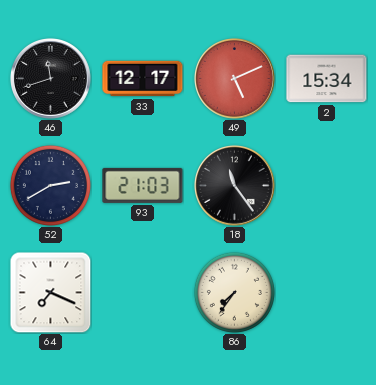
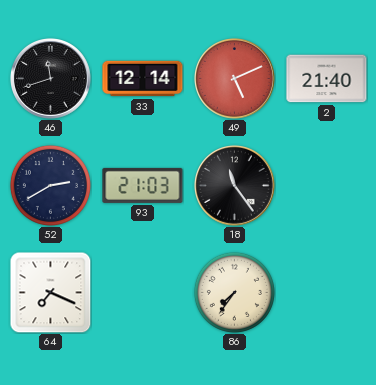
33: 12:17 -> 12:14 (143, 79)
2: 15:34 -> 21:40 (327, 79)
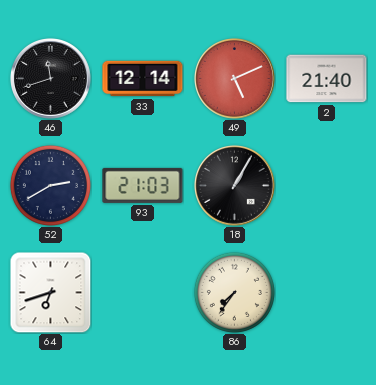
18: 11:24 -> 1:05 (235, 186)
64: 7:19 -> 6:42 (50, 292)
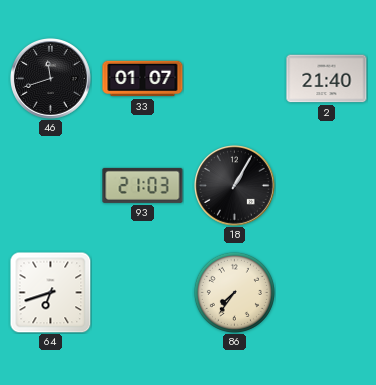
33: 12:14 -> 01:07 (143, 79)
49: 5:11 -> none (235, 79)
52: 2:40 -> none (50, 185)
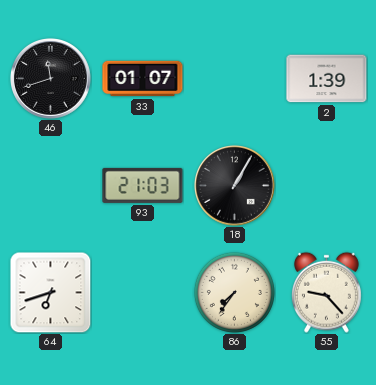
2: 21:40 -> 1:39 (327, 79)
55: none -> 9:23 (326, 292)
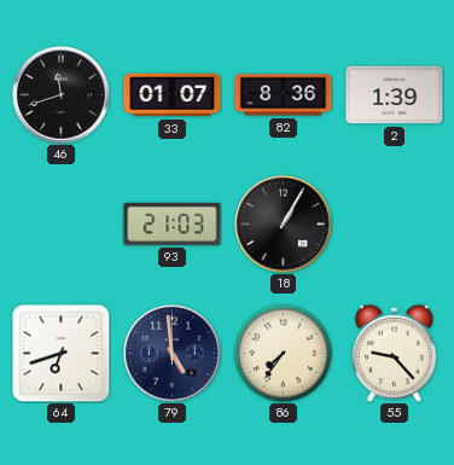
82: none -> 8:36 (284, 95)
79: none -> 4:59 (173, 354)
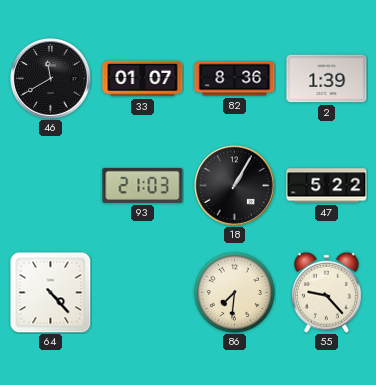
46: 11:42 -> 11:40 (51, 79)
47: none -> 5:22 (327, 186)
64: 6:42 -> 4:23 (50, 292)
79: 4:59 -> none (173, 354)
86: 7:36 -> 7:31 (234, 292)
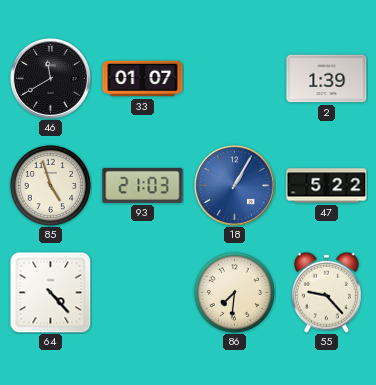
82: 8:36 -> none (235, 79)
85: none -> 4:57 (50, 185)
18 dial: black -> blue (235, 186)
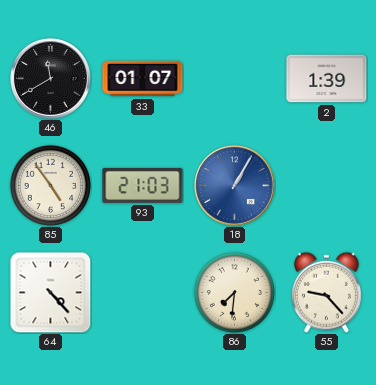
85: 4:57 -> 4:54 (50, 185)
47: 5:22 -> none (327, 186)
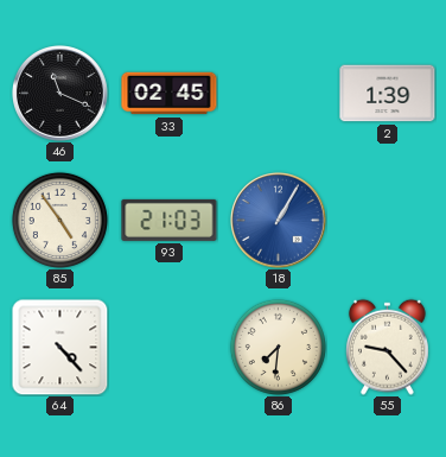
46: 11:40 -> 11:19 (60, 94)
33: 01:07 -> 02:45 (170, 94)
